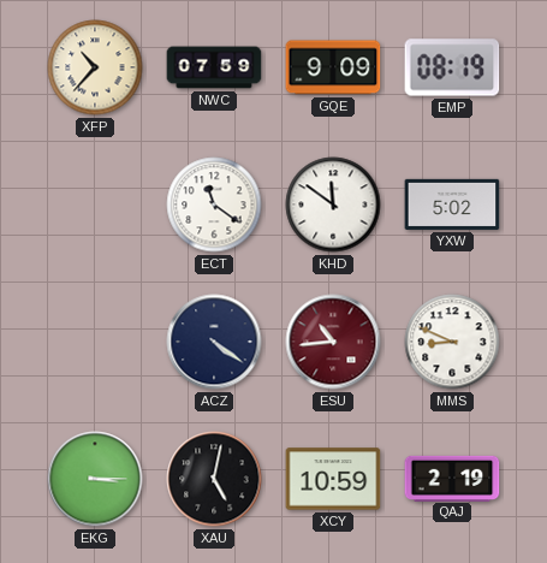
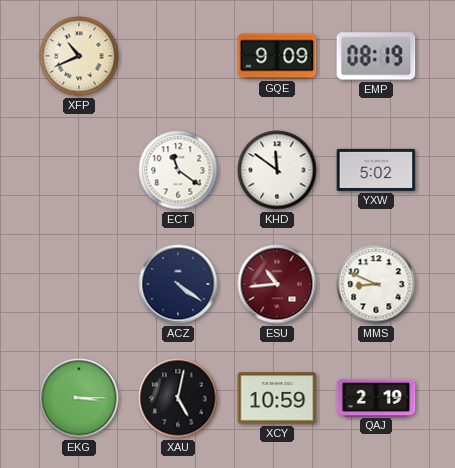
XFP: 10:37 -> 10:41 (79, 56)
NWC: 07:59 -> none (214, 67)
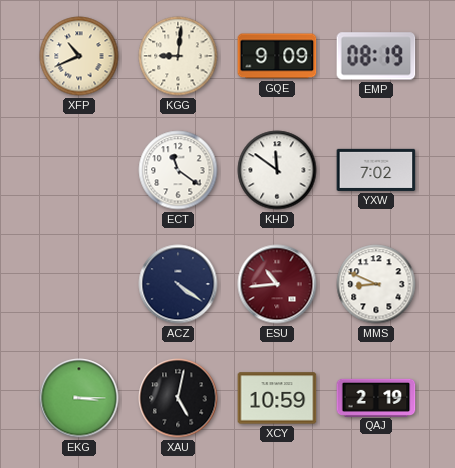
KGG: none -> 9:01 (178, 56)
YXW: 5:02 -> 7:02 (376, 170)
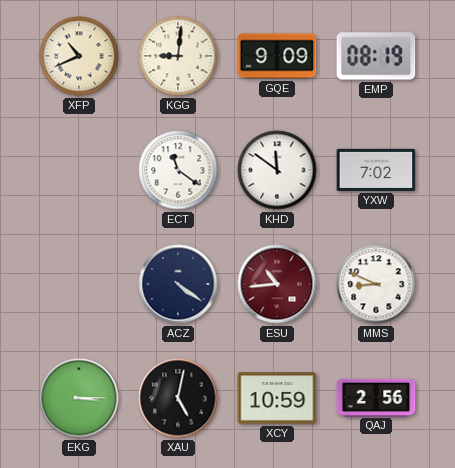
QAJ: 2:19 -> 2:56 (376, 397)
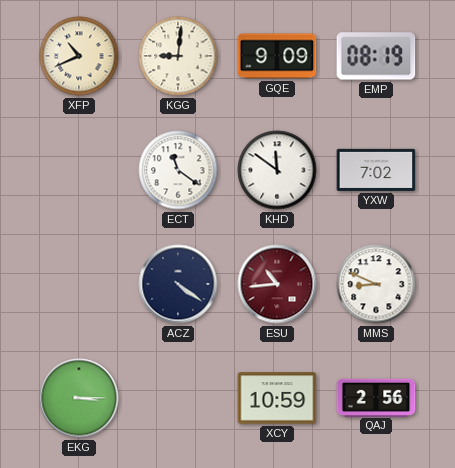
XAU: 5:02 -> none (178, 398)
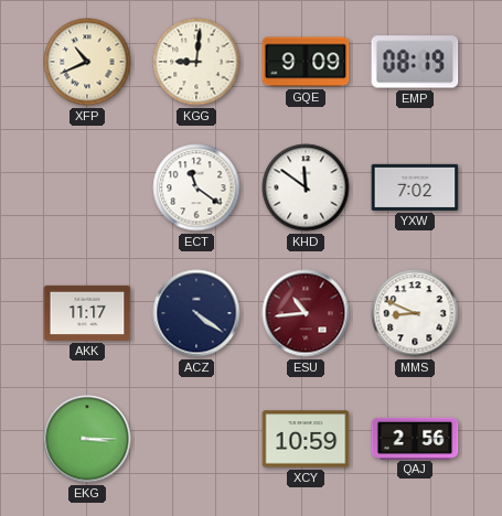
AKK: none -> 11:17 (87, 313)
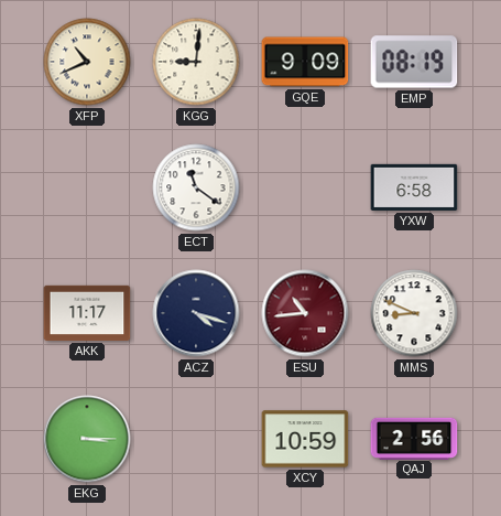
KHD: 11:51 -> none (306, 187)
YXW: 7:02 -> 6:58 (414, 187)
ACZ: 4:21 -> 4:18 (196, 313)
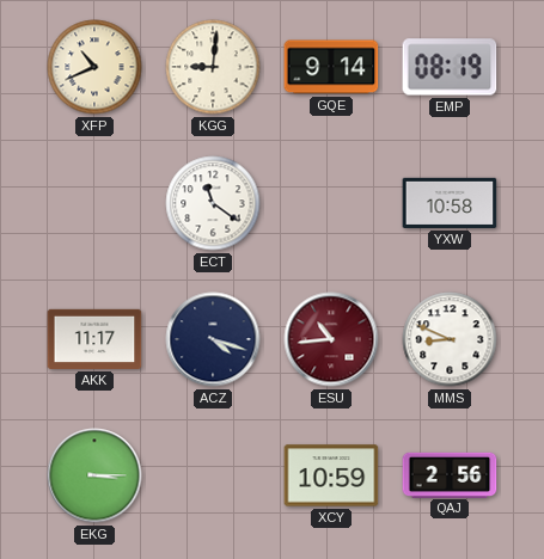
GQE: 9:09 -> 9:14 (331, 67)
YXW: 6:58 -> 10:58 (450, 203)
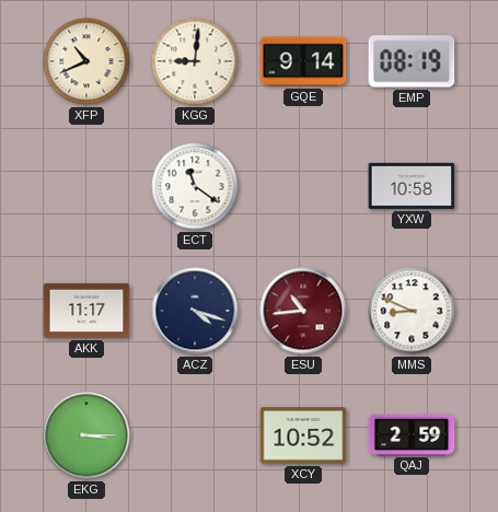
XCY: 10:59 -> 10:52 (303, 435)
QAJ: 2:56 -> 2:59 (412, 434)
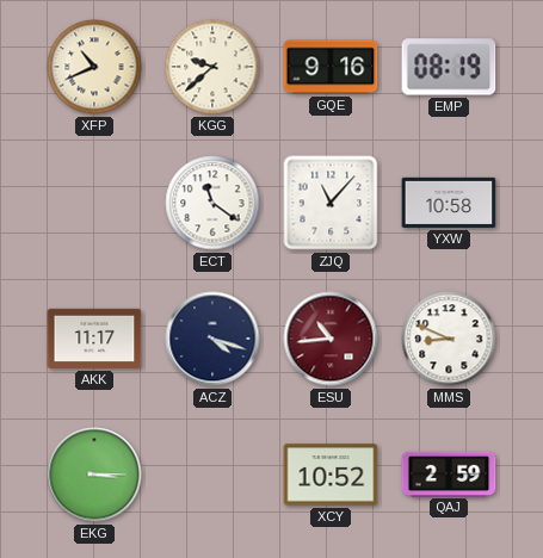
KGG: 9:01 -> 9:38 (212, 67)
GQE: 9:14 -> 9:16 (331, 67)
ZJQ: none -> 11:07 (331, 203)
